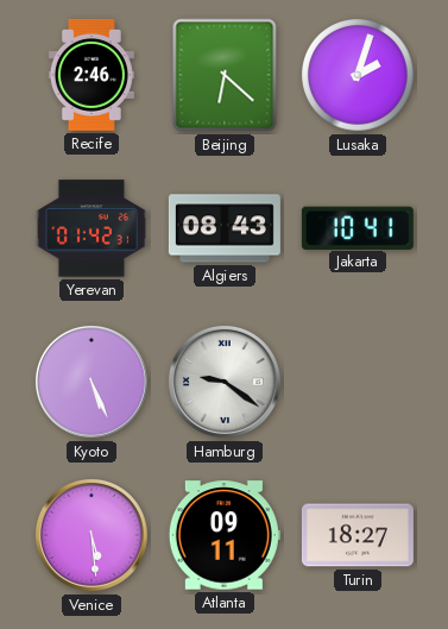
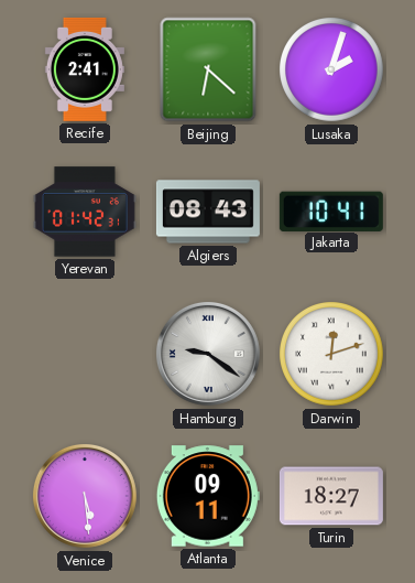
Recife: 2:46 -> 2:41 (85, 69)
Kyoto: 5:26 -> none (92, 382)
Darwin: none -> 12:12 (332, 355)
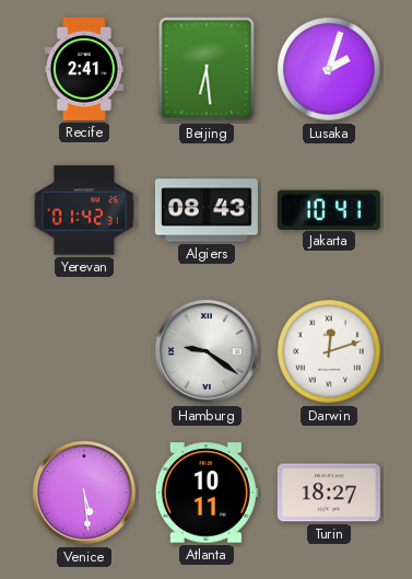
Beijing: 6:22 -> 6:29 (207, 69)
Atlanta: 09:11 -> 10:11 (207, 493)
